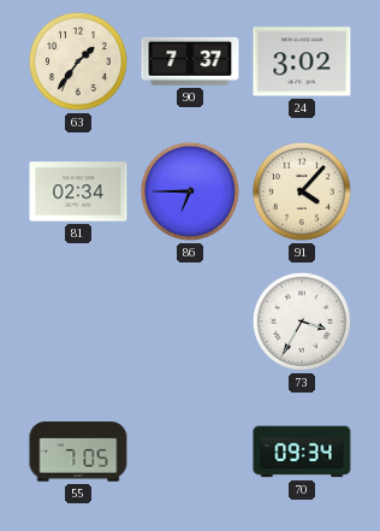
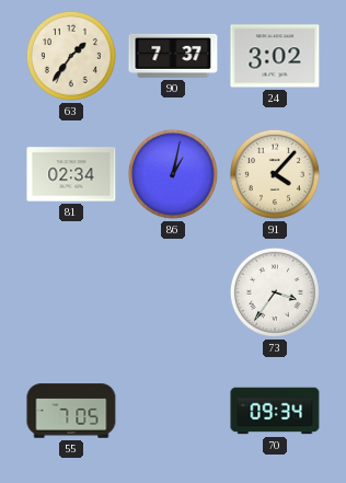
86: 6:45 -> 1:02 (173, 174)
73: 3:35 -> 3:36 (275, 292)
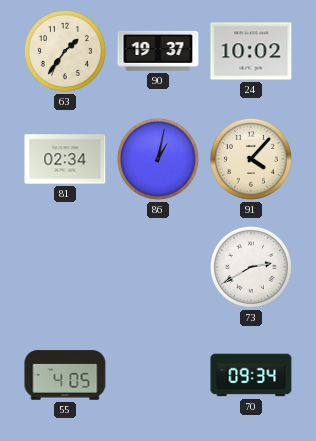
90: 7:37 -> 19:37 (158, 51)
24: 3:02 -> 10:02 (251, 51)
73: 3:36 -> 2:40 (251, 267)
55: 7:05 -> 4:05 (65, 375)
